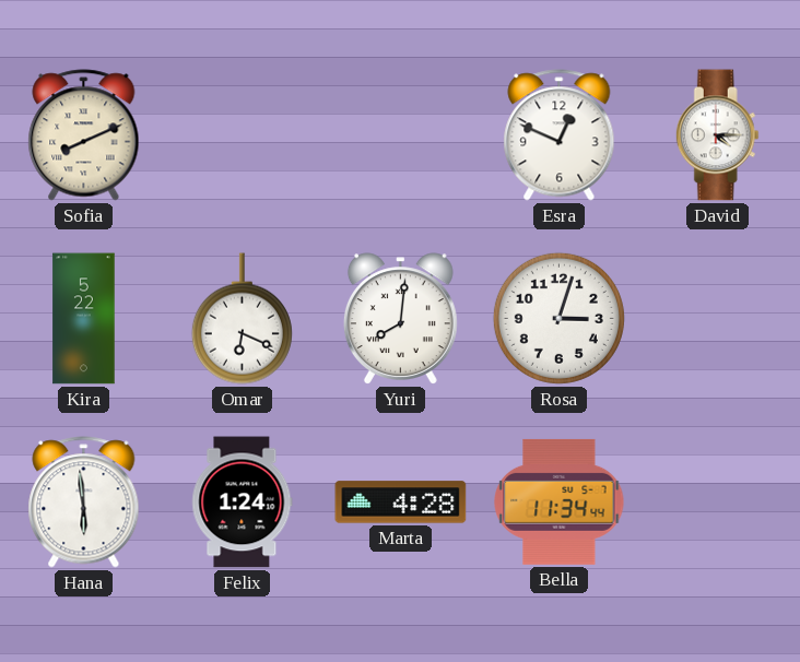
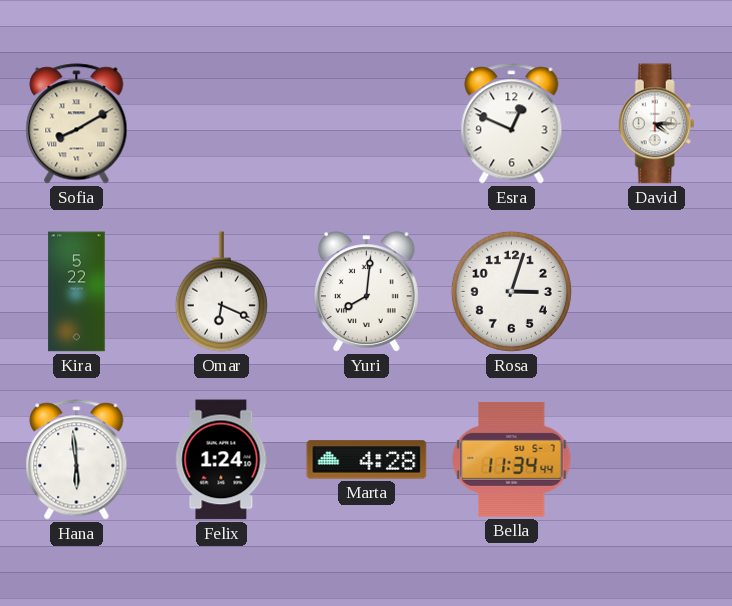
Sofia: 8:11 -> 8:10 (77, 124)
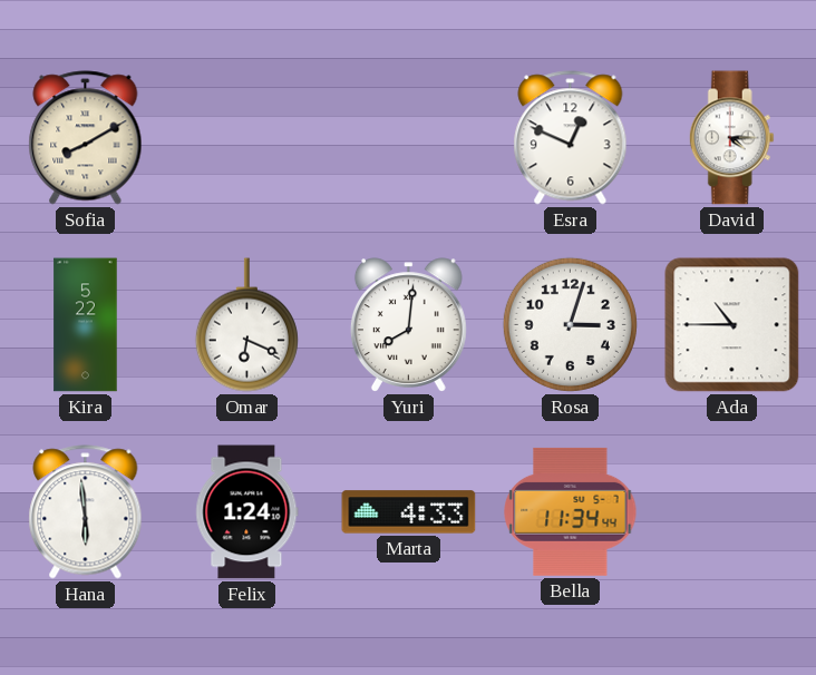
Ada: none -> 10:45 (732, 325)
Marta: 4:28 -> 4:33 (409, 512)
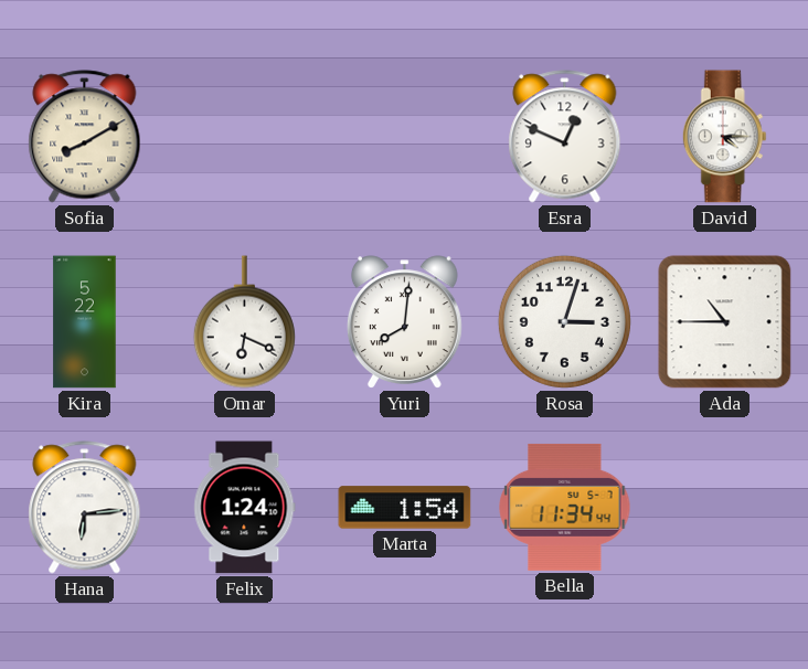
Hana: 5:59 -> 6:14 (85, 508)
Marta: 4:33 -> 1:54 (405, 508)
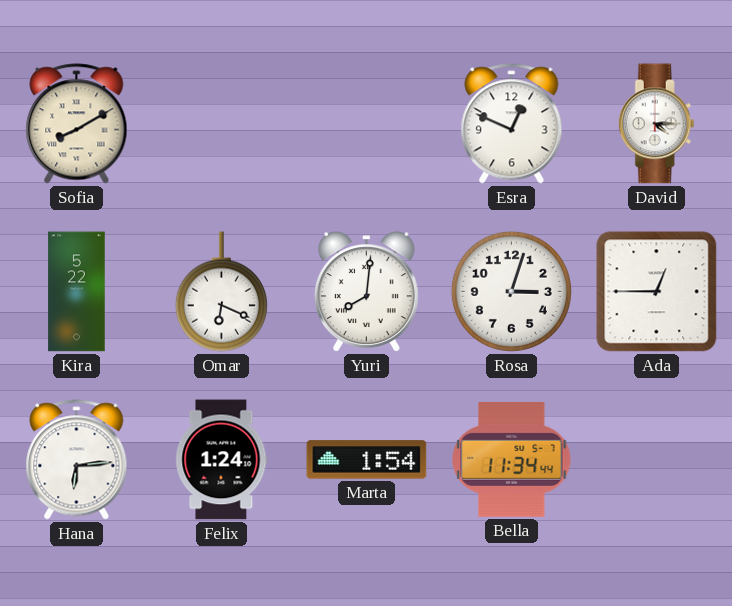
Ada: 10:45 -> 12:45 (657, 292)
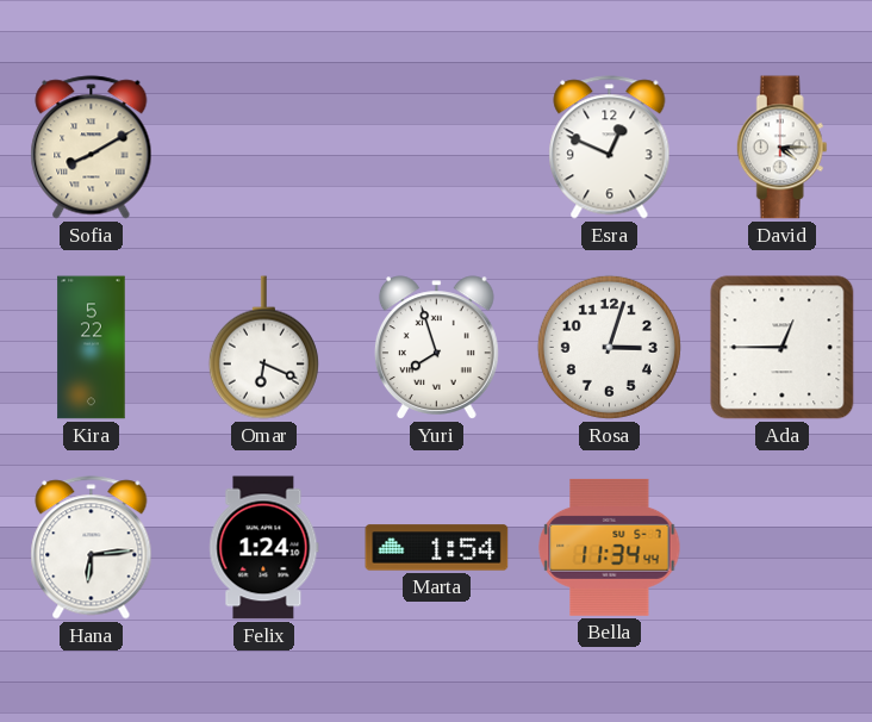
Yuri: 8:01 -> 7:57 (436, 348)
